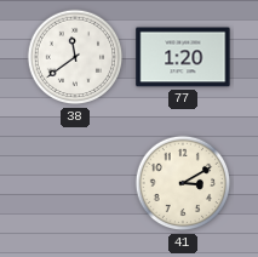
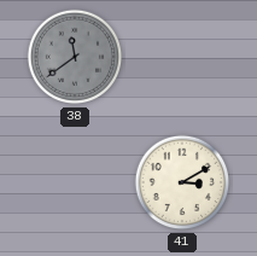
38 dial: white -> grey (75, 57)
77: 1:20 -> none (183, 57)
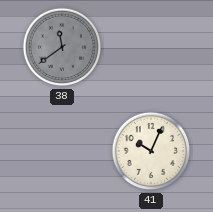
41: 3:10 -> 10:04 (151, 151)
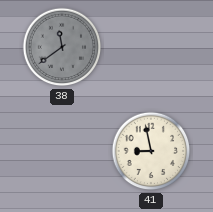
41: 10:04 -> 8:58 (151, 151)
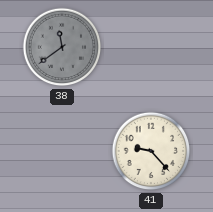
41: 8:58 -> 9:23 (151, 151)
